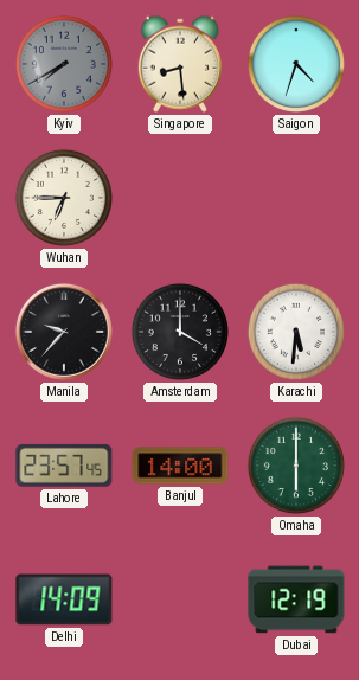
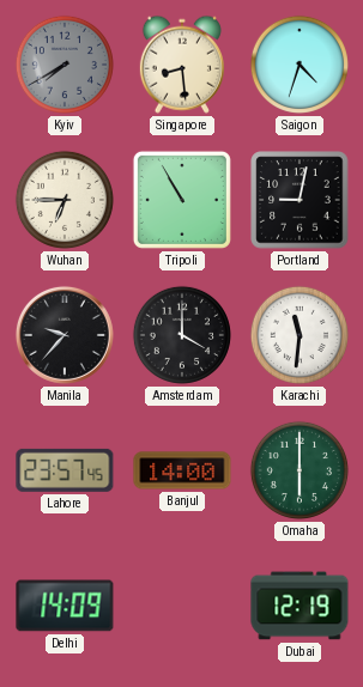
Tripoli: none -> 10:55 (182, 200)
Portland: none -> 9:02 (300, 200)
Karachi: 5:31 -> 11:31 (300, 335)
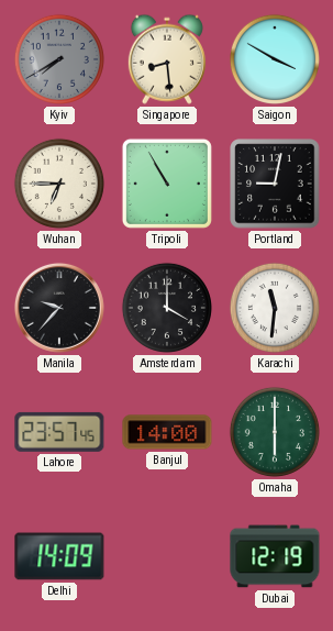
Saigon: 4:33 -> 3:50 (275, 59)
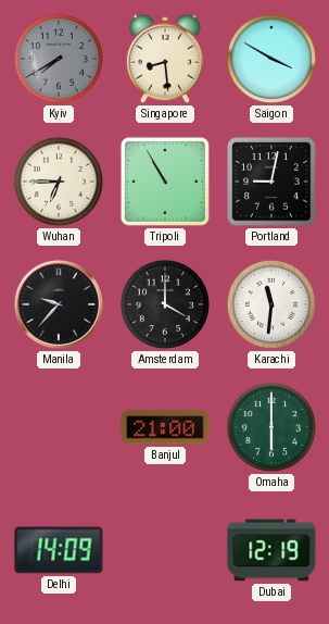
Lahore: 23:57 -> none (59, 432)
Banjul: 14:00 -> 21:00 (165, 427)
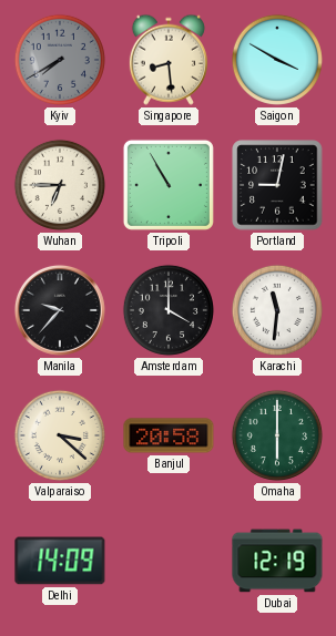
Valparaiso: none -> 3:22 (60, 435)
Banjul: 21:00 -> 20:58 (169, 435)
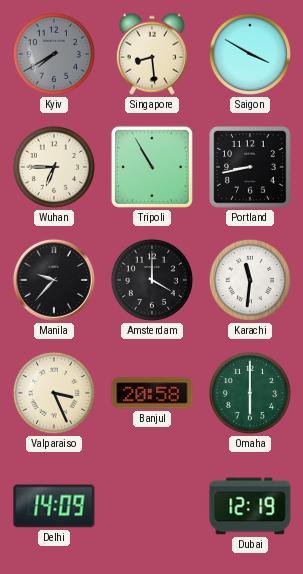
Portland: 9:02 -> 8:43 (250, 167)
Valparaiso: 3:22 -> 3:26 (54, 393)
